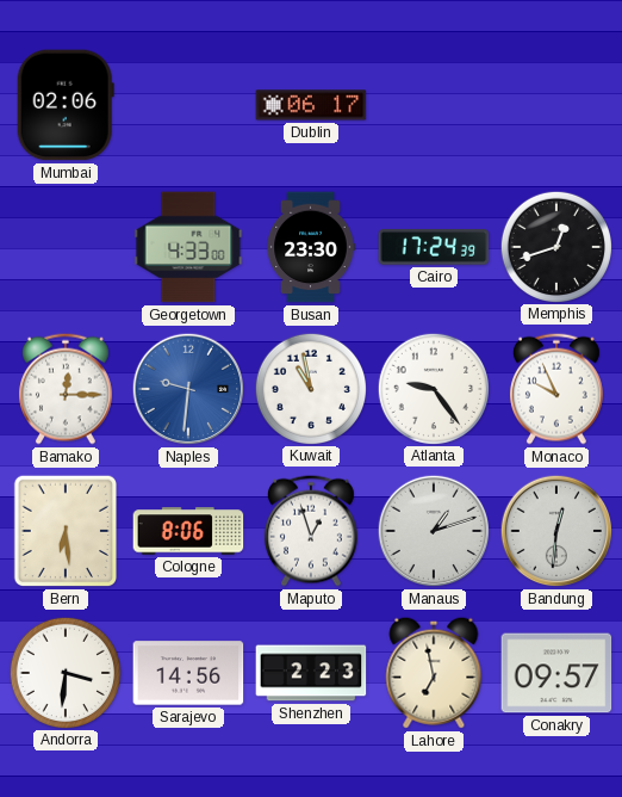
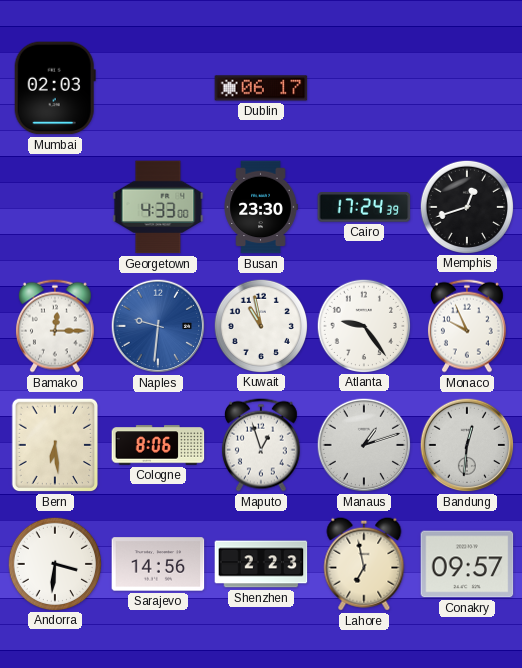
Mumbai: 02:06 -> 02:03 (55, 88)
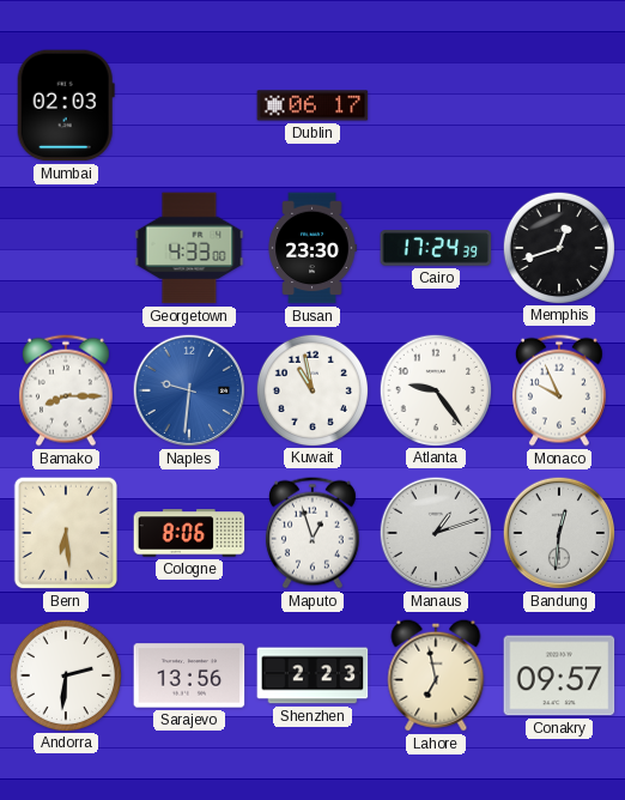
Bamako: 12:15 -> 8:15 (66, 390)
Andorra: 3:31 -> 2:31 (65, 674)
Sarajevo: 14:56 -> 13:56 (189, 675)
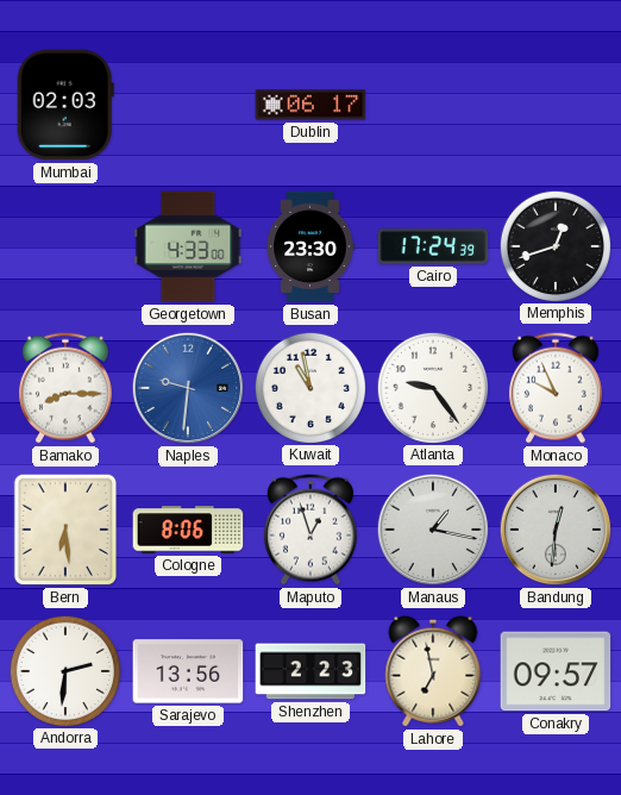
Manaus: 1:12 -> 1:17 (433, 530)
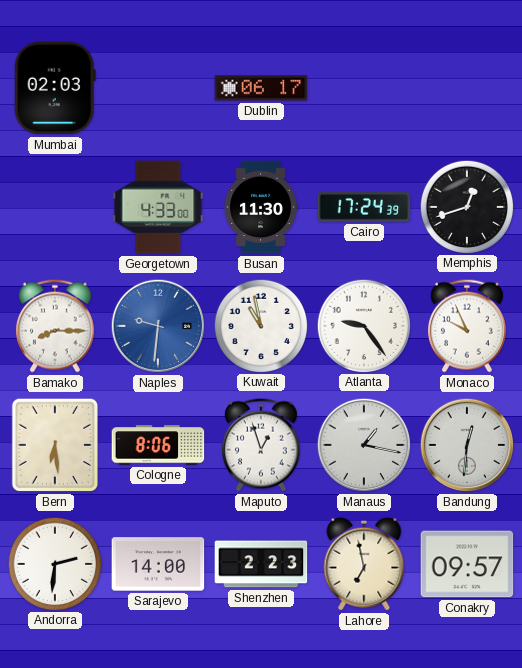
Busan: 23:30 -> 11:30 (261, 207)
Sarajevo: 13:56 -> 14:00 (158, 564)
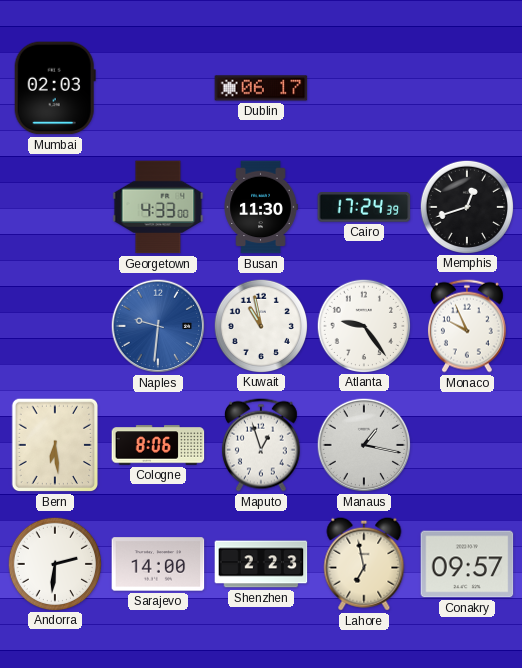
Bamako: 8:15 -> none (55, 326)
Bandung: 12:31 -> none (467, 445)
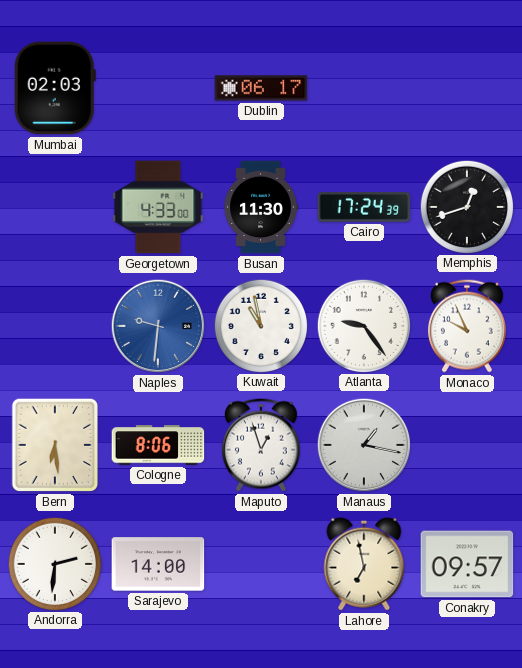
Shenzhen: 2:23 -> none (261, 564)
